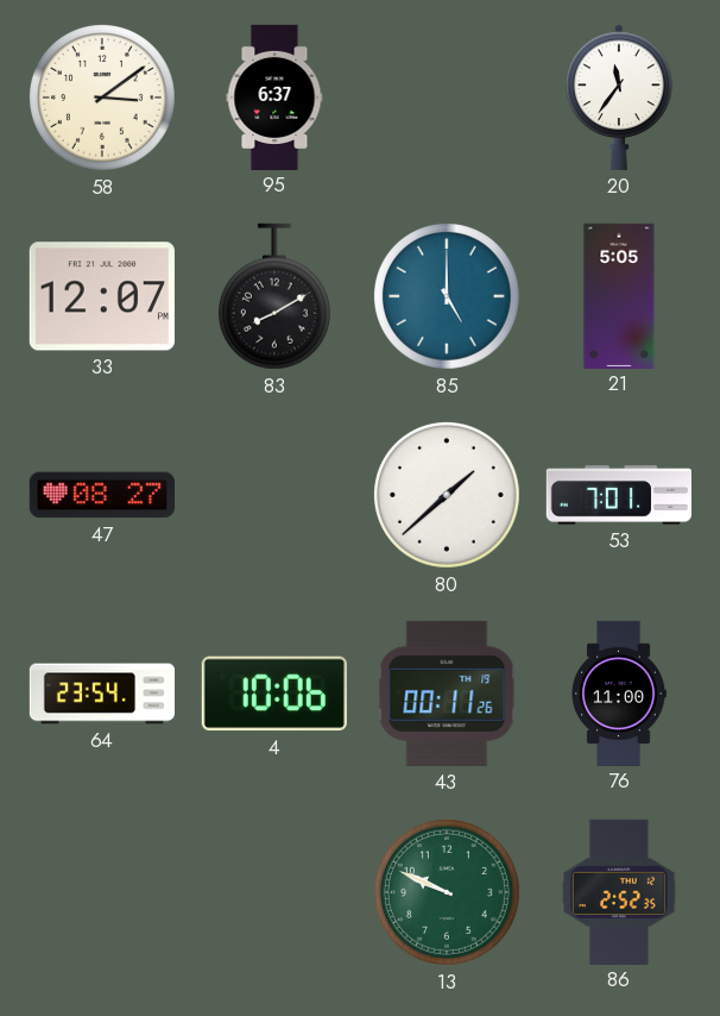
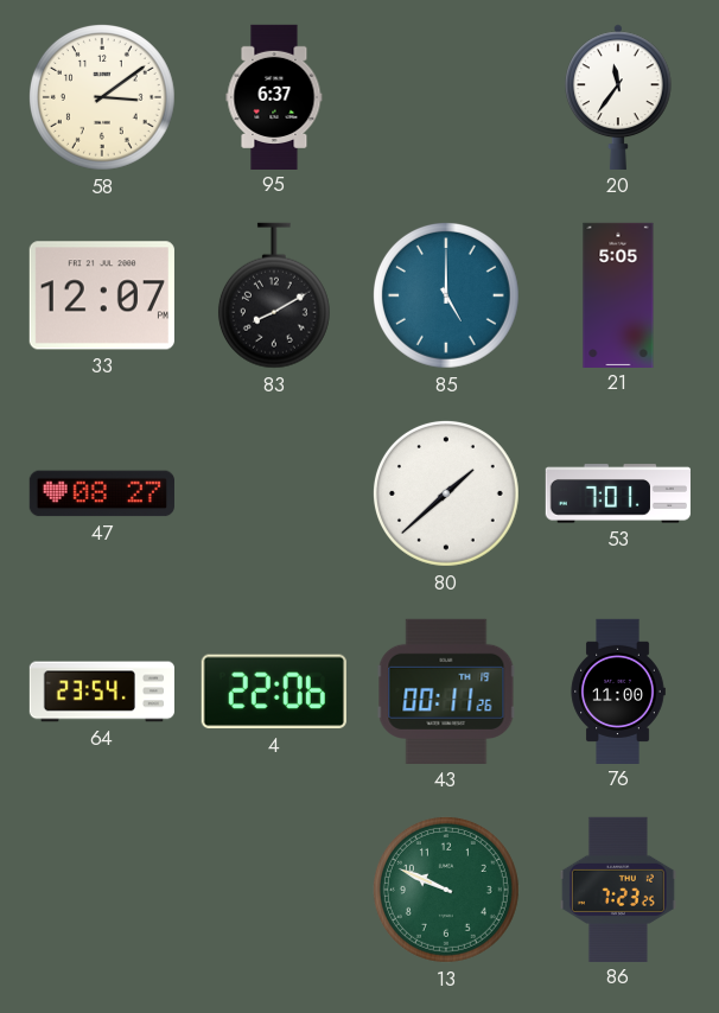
4: 10:06 -> 22:06 (274, 692)
86: 2:52 -> 7:23 (618, 888)
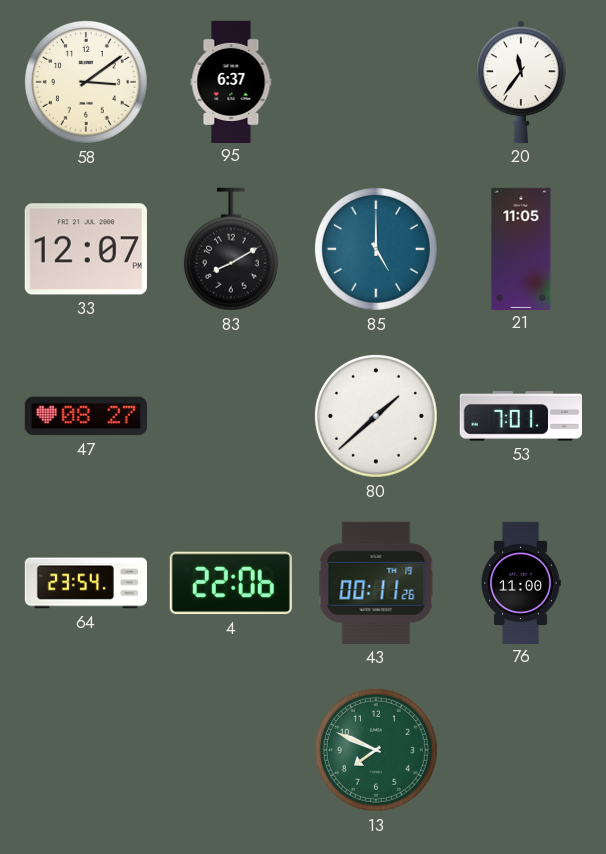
21: 5:05 -> 11:05 (521, 248)
13: 9:49 -> 7:49 (376, 750)
86: 7:23 -> none (618, 888)
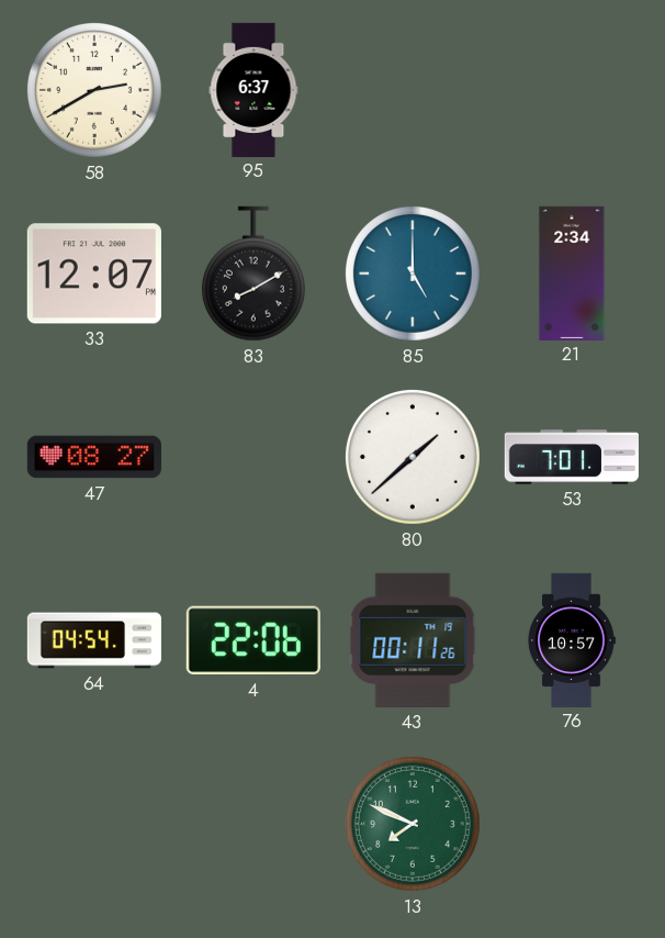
58: 3:09 -> 2:40 (94, 90)
20: 11:36 -> none (522, 82)
21: 11:05 -> 2:34 (572, 272)
64: 23:54 -> 04:54 (93, 640)
76: 11:00 -> 10:57 (572, 639)
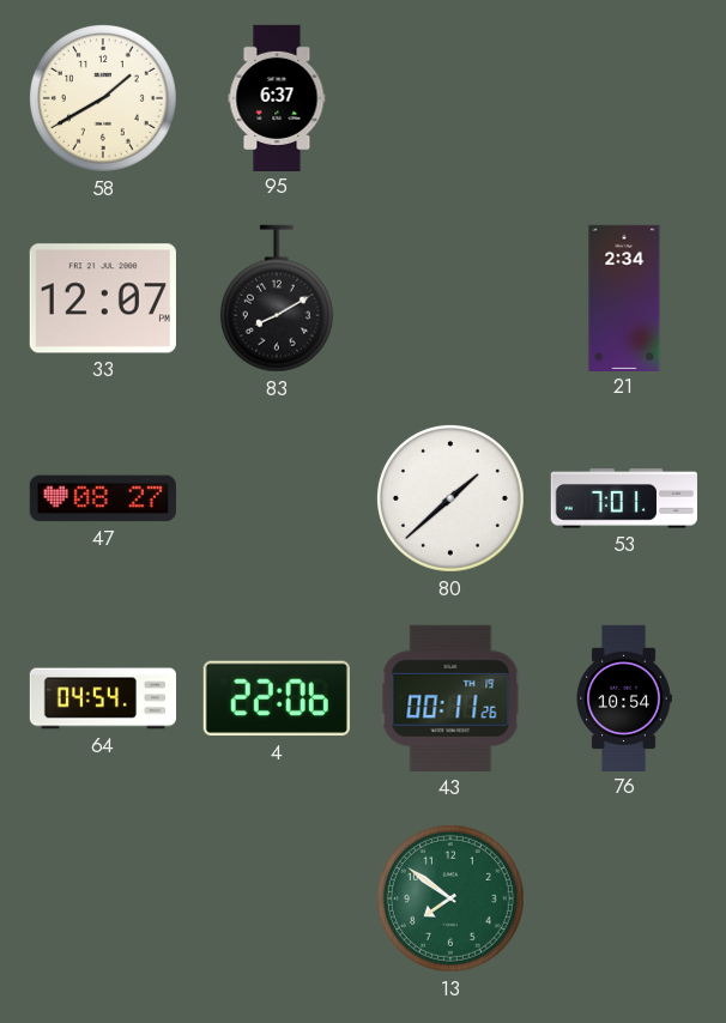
58: 2:40 -> 1:40 (103, 98)
85: 5:00 -> none (413, 273)
76: 10:57 -> 10:54 (624, 697)
13: 7:49 -> 7:51 (450, 898)
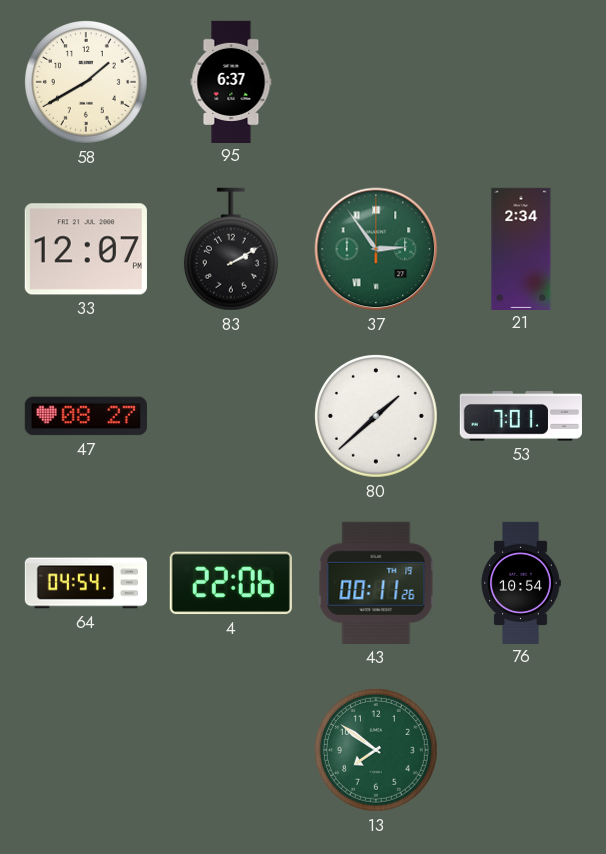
83: 8:10 -> 2:10 (231, 249)
37: none -> 2:54 (376, 249)
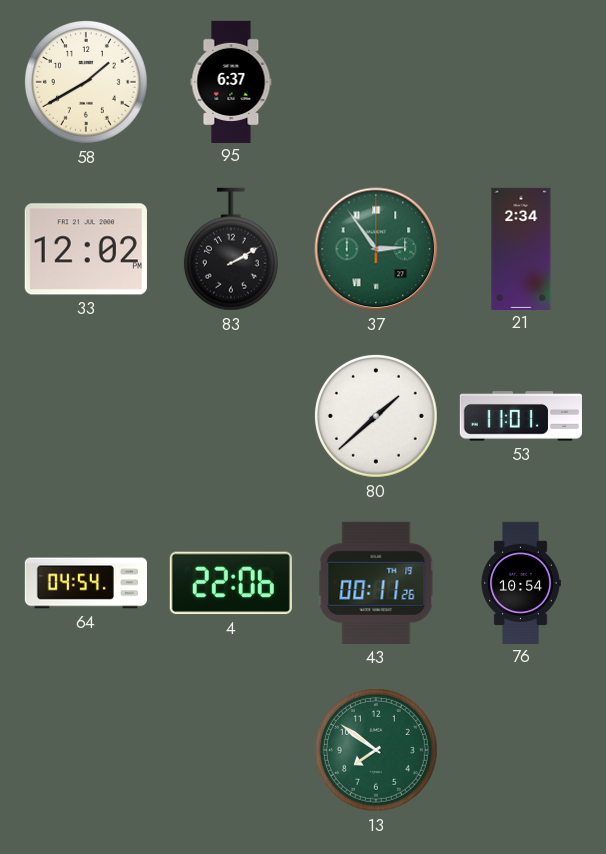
33: 12:07 -> 12:02 (86, 249)
47: 08:27 -> none (86, 416)
53: 7:01 -> 11:01 (521, 416)
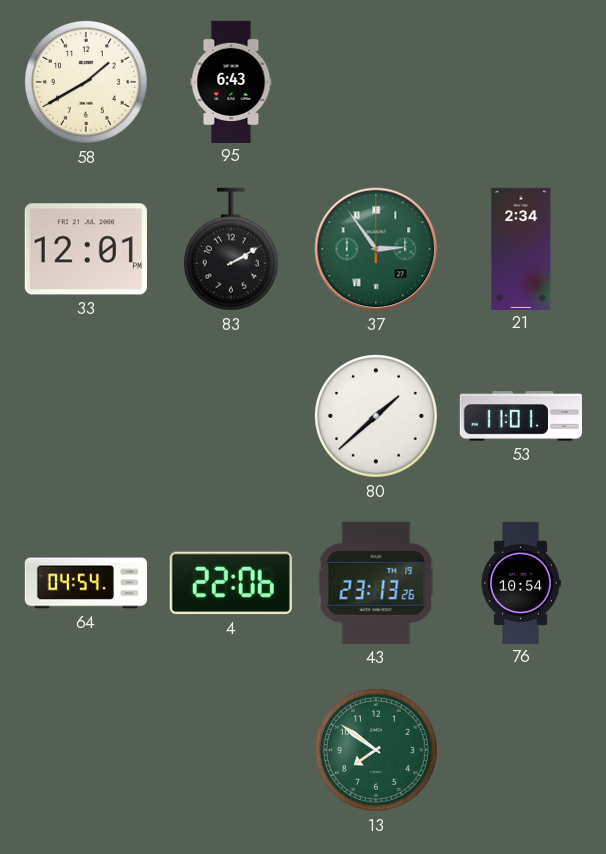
95: 6:37 -> 6:43 (231, 81)
33: 12:02 -> 12:01 (86, 249)
43: 00:11 -> 23:13 (376, 583)
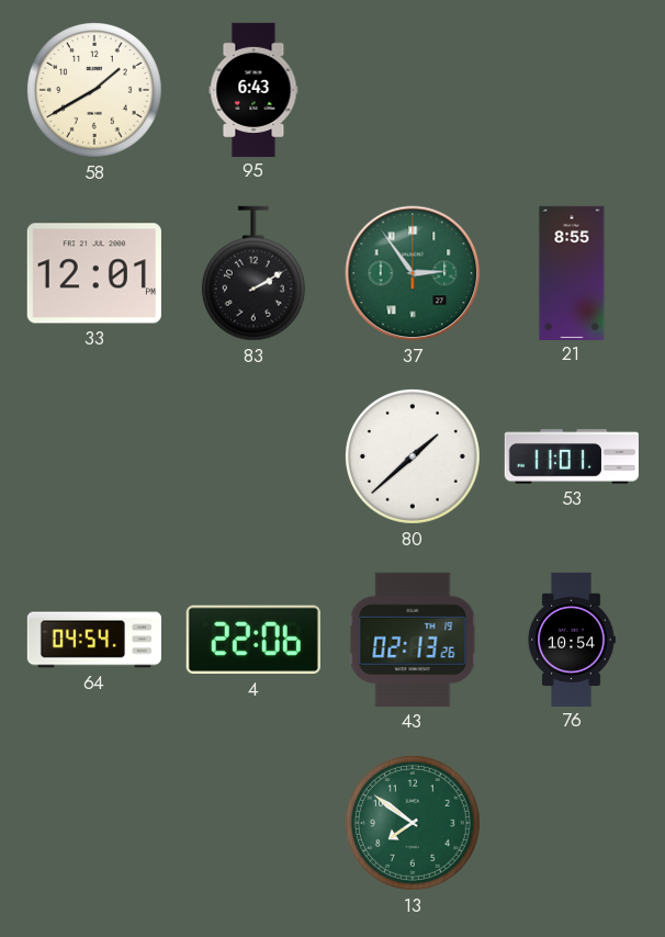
21: 2:34 -> 8:55 (572, 272)
43: 23:13 -> 02:13 (413, 640)
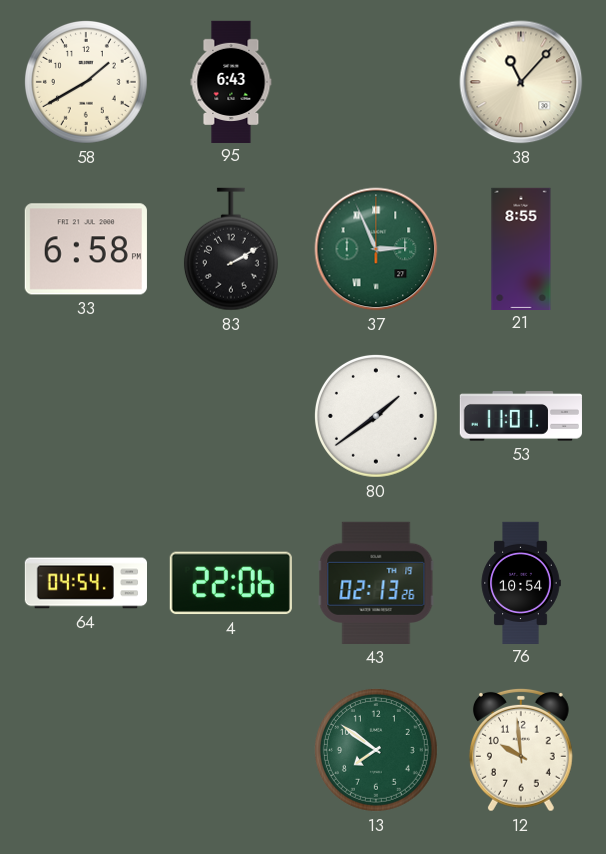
38: none -> 11:07 (521, 82)
33: 12:01 -> 6:58 (86, 249)
37: 2:54 -> 2:56 (376, 249)
80: 1:38 -> 1:39 (376, 416)
12: none -> 9:59 (521, 750)
